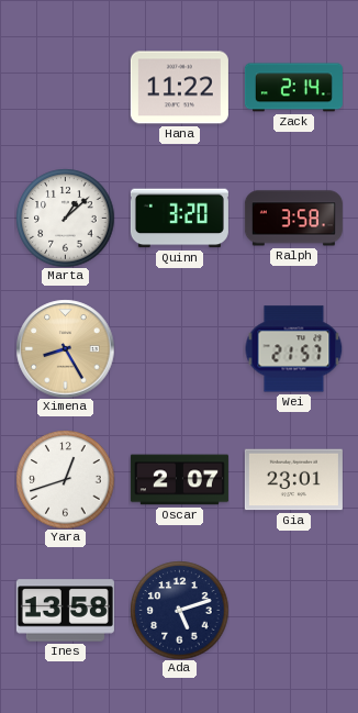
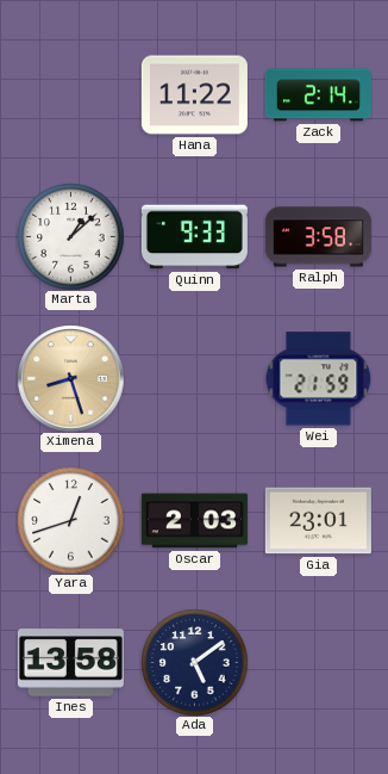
Quinn: 3:20 -> 9:33 (194, 237)
Ximena: 8:25 -> 8:27 (70, 378)
Wei: 21:57 -> 21:59 (318, 379)
Oscar: 2:07 -> 2:03 (194, 521)
Ada: 5:12 -> 5:09 (194, 662)
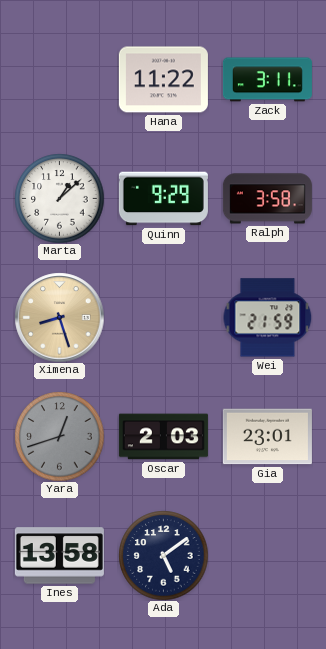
Zack: 2:14 -> 3:11 (267, 80)
Quinn: 9:33 -> 9:29 (163, 199)
Yara dial: white -> grey (59, 436)
